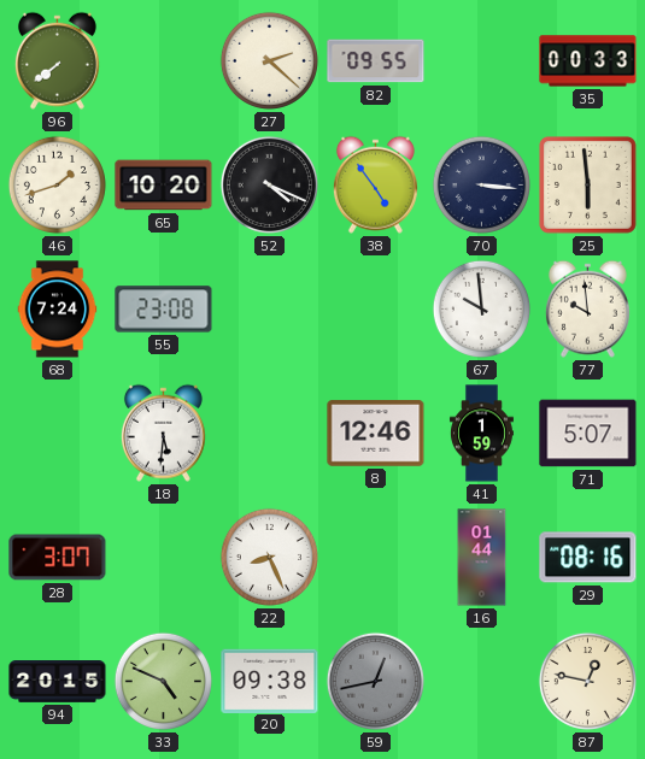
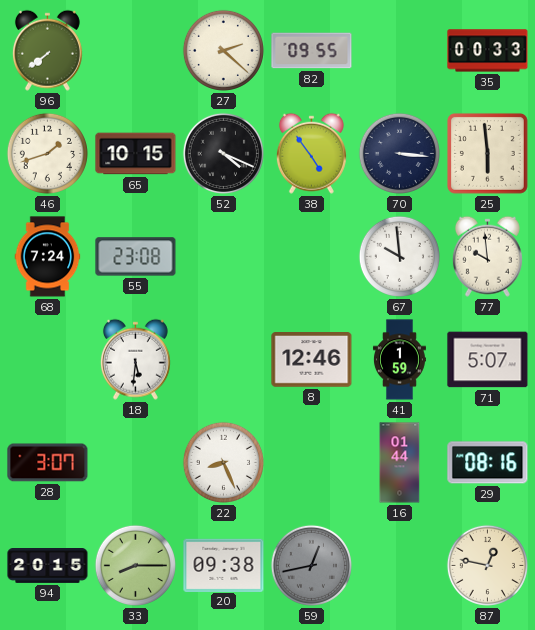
65: 10:20 -> 10:15 (136, 154)
33: 4:49 -> 8:15 (135, 565)
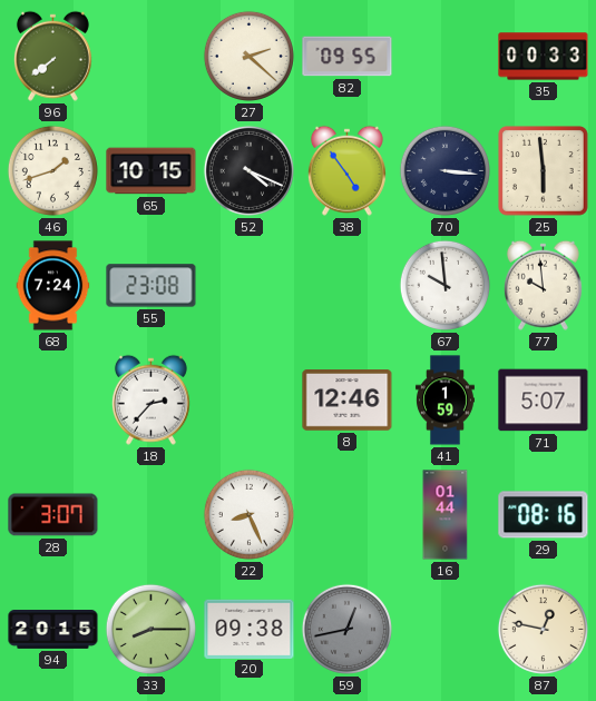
18: 5:31 -> 2:37 (150, 399)
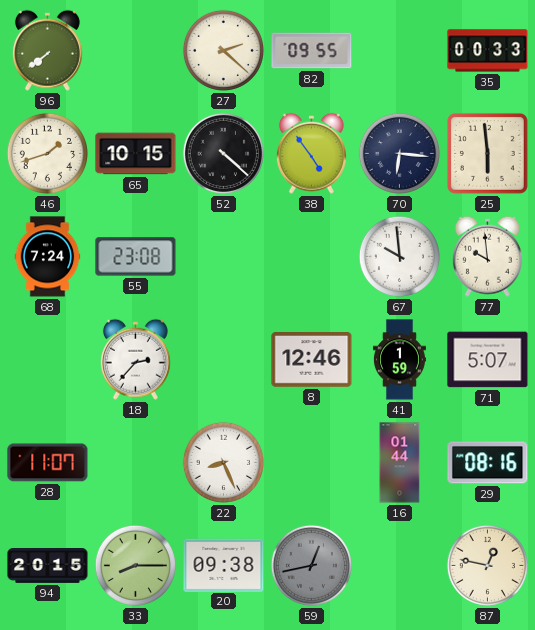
52: 4:19 -> 4:22 (223, 153)
70: 3:16 -> 6:16 (399, 153)
28: 3:07 -> 11:07 (48, 463)
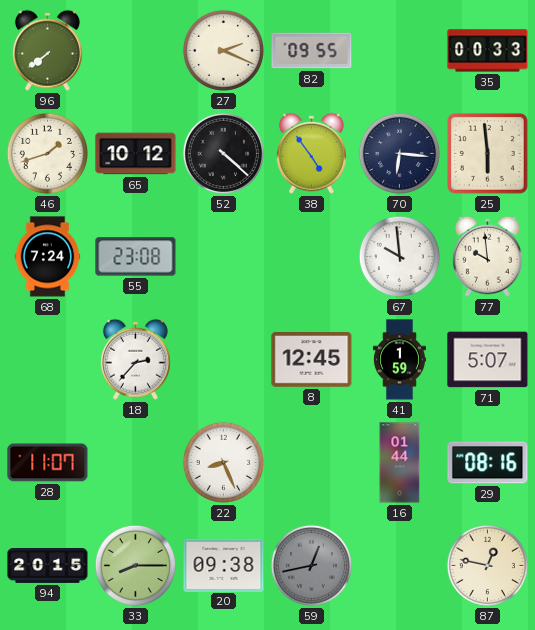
27: 2:22 -> 2:19 (223, 50)
65: 10:15 -> 10:12 (136, 154)
8: 12:46 -> 12:45 (312, 360)
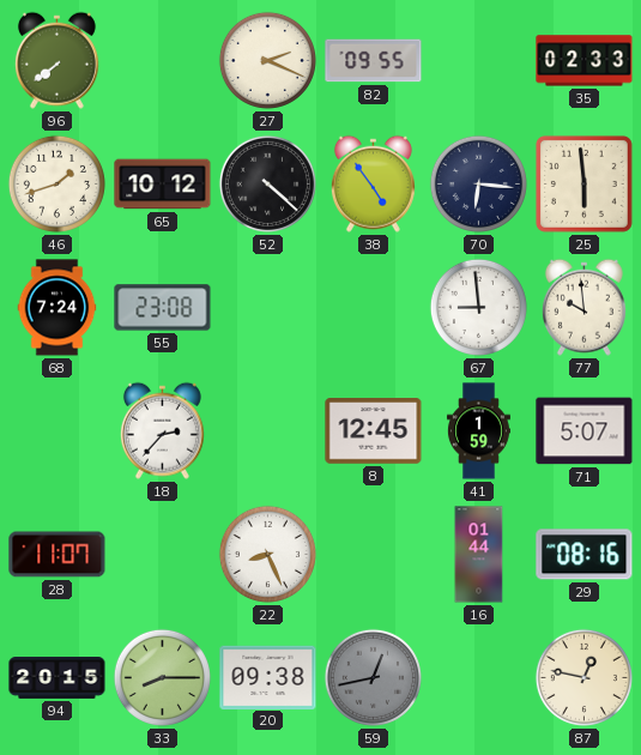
35: 00:33 -> 02:33 (585, 61)
67: 9:59 -> 8:59 (478, 307)
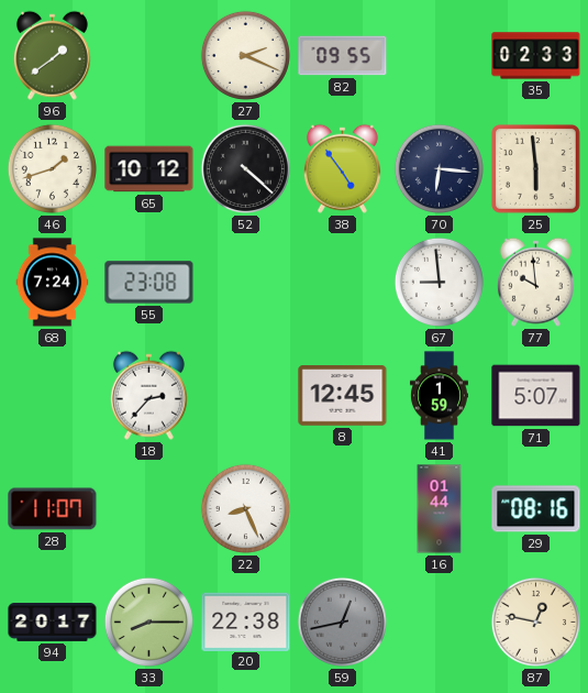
96: 7:39 -> 1:39 (52, 55)
94: 20:15 -> 20:17 (53, 623)
20: 09:38 -> 22:38 (246, 621)
